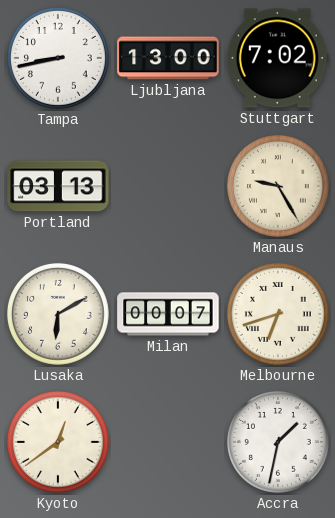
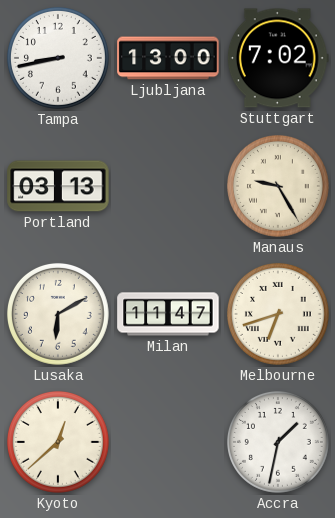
Milan: 00:07 -> 11:47 (168, 314)
Kyoto: 12:39 -> 12:38 (58, 442)
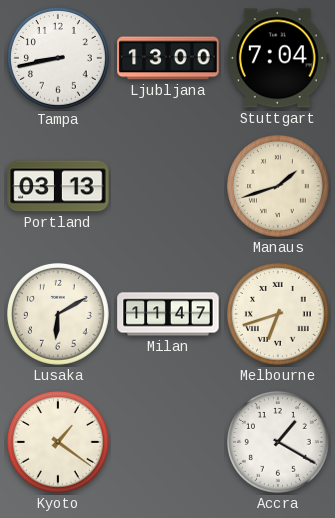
Stuttgart: 7:02 -> 7:04 (278, 58)
Manaus: 9:25 -> 1:42 (278, 186)
Kyoto: 12:38 -> 1:21 (58, 442)
Accra: 1:32 -> 1:20 (278, 442)
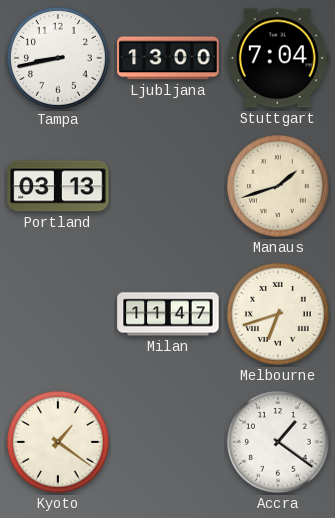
Lusaka: 6:10 -> none (58, 314)
Accra: 1:20 -> 1:21 (278, 442)
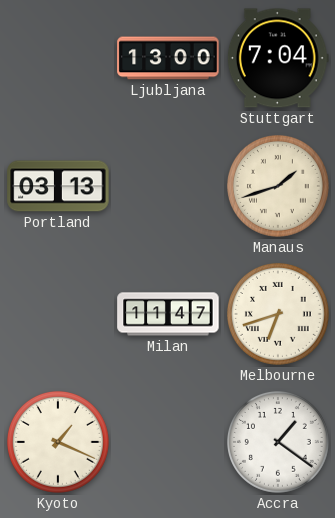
Tampa: 8:43 -> none (58, 58)
Kyoto: 1:21 -> 1:19 (58, 442)
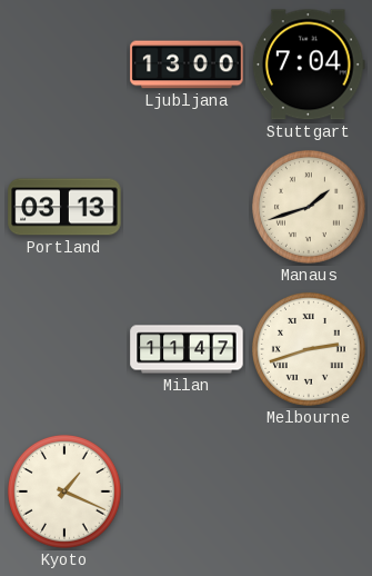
Melbourne: 6:42 -> 2:42 (309, 349)
Accra: 1:21 -> none (278, 442)
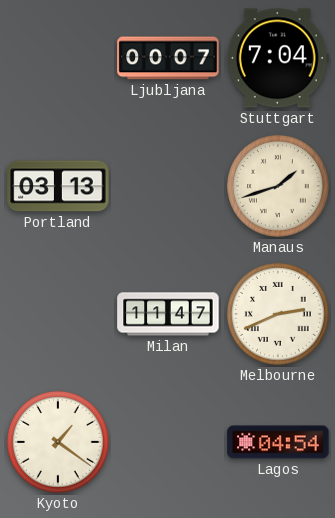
Ljubljana: 13:00 -> 00:07 (168, 58)
Melbourne: 2:42 -> 2:41 (278, 314)
Kyoto: 1:19 -> 1:21 (58, 442)
Lagos: none -> 04:54 (278, 442)
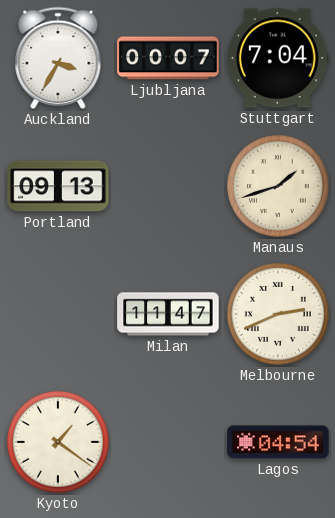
Auckland: none -> 3:35 (58, 58)
Portland: 03:13 -> 09:13 (58, 186)
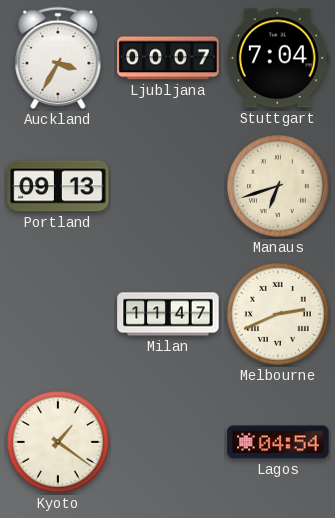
Manaus: 1:42 -> 6:42 (278, 186)
